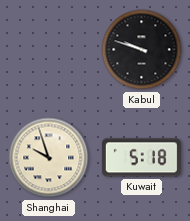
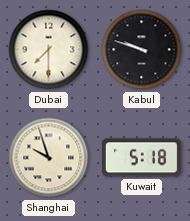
Dubai: none -> 7:30 (49, 50)
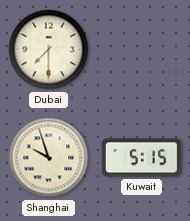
Kabul: 9:48 -> none (142, 50)
Kuwait: 5:18 -> 5:15 (141, 158)
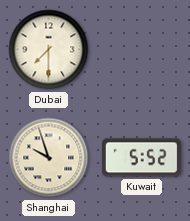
Kuwait: 5:15 -> 5:52 (141, 158)
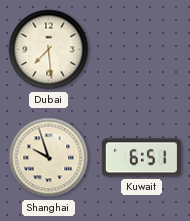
Dubai: 7:30 -> 7:29 (49, 50)
Kuwait: 5:52 -> 6:51 (141, 158)
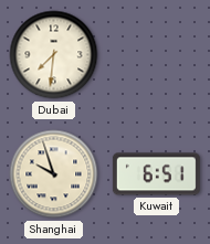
Dubai: 7:29 -> 7:31 (54, 55)
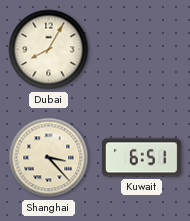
Dubai: 7:31 -> 8:05 (49, 50)
Shanghai: 9:57 -> 3:23 (49, 158)
